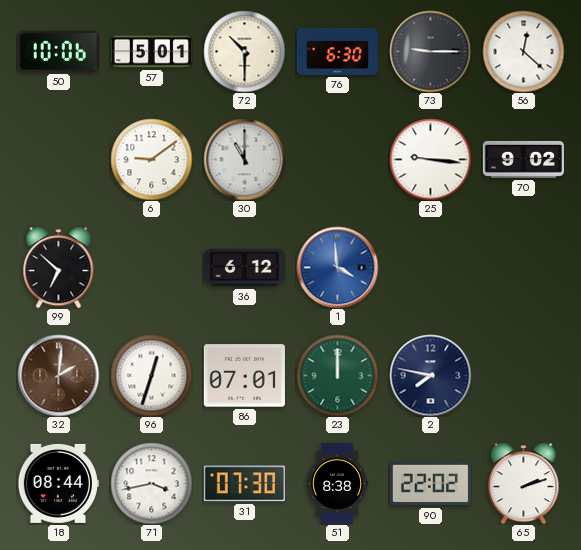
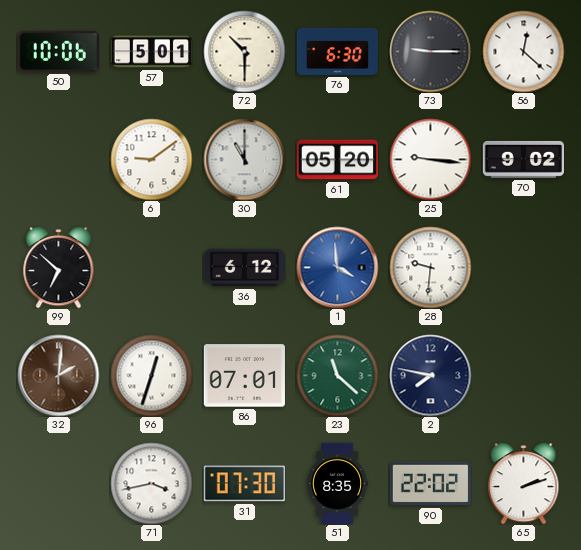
61: none -> 05:20 (337, 160)
28: none -> 9:31 (430, 267)
23: 12:00 -> 11:22 (337, 375)
18: 08:44 -> none (58, 483)
51: 8:38 -> 8:35 (338, 483)
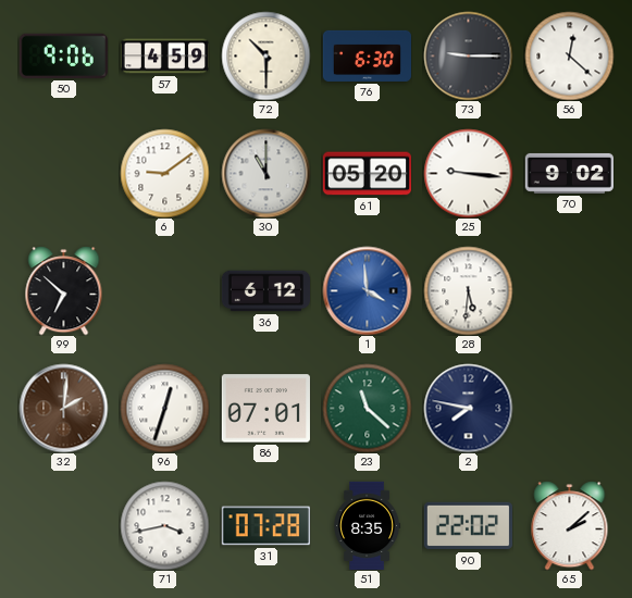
50: 10:06 -> 9:06 (63, 55)
57: 5:01 -> 4:59 (164, 57)
28: 9:31 -> 5:31 (468, 290)
31: 07:30 -> 07:28 (265, 526)
65: 2:12 -> 2:08 (570, 525)
